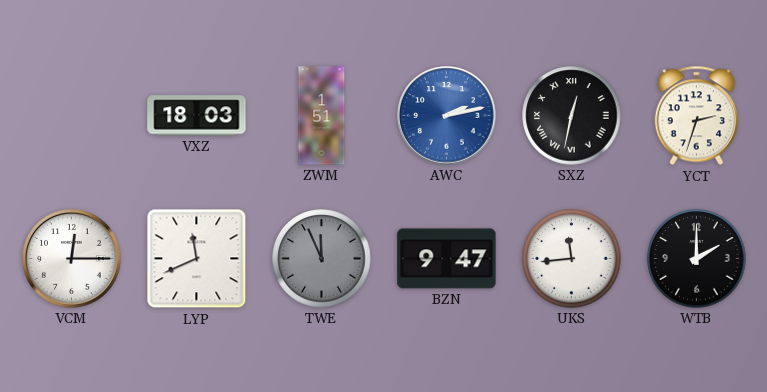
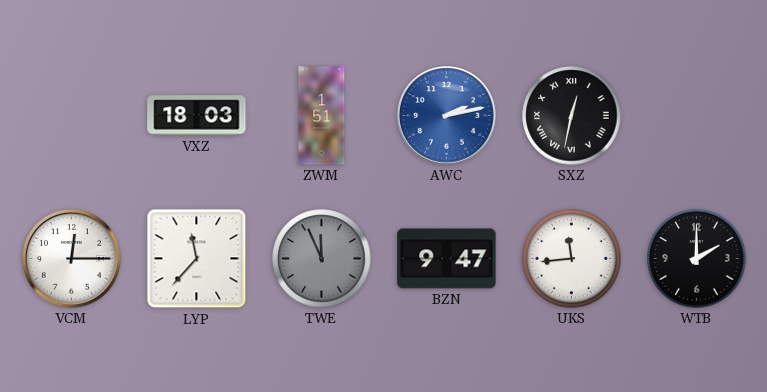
YCT: 2:33 -> none (696, 116)
LYP: 11:41 -> 11:37 (197, 259)
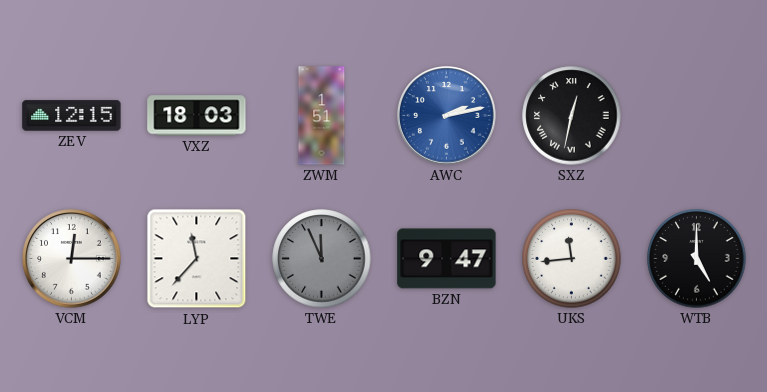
ZEV: none -> 12:15 (72, 116)
WTB: 2:00 -> 5:00 (697, 259)
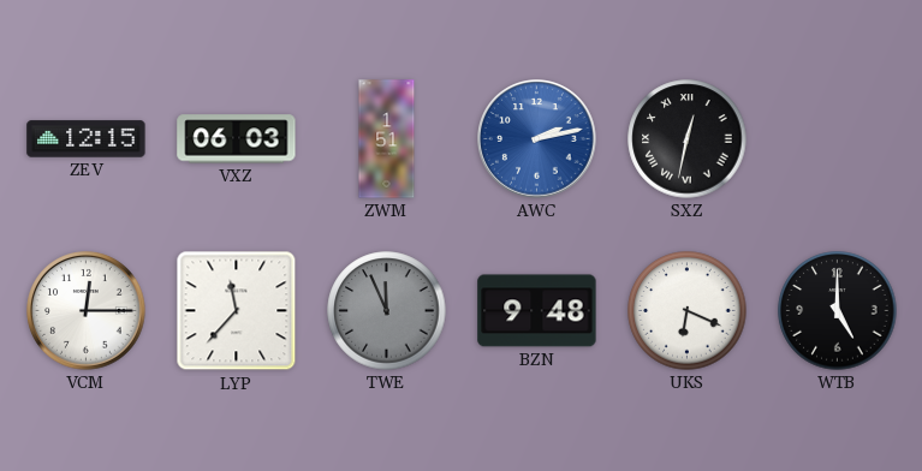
VXZ: 18:03 -> 06:03 (237, 139)
BZN: 9:47 -> 9:48 (537, 311)
UKS: 11:44 -> 6:19 (688, 311)
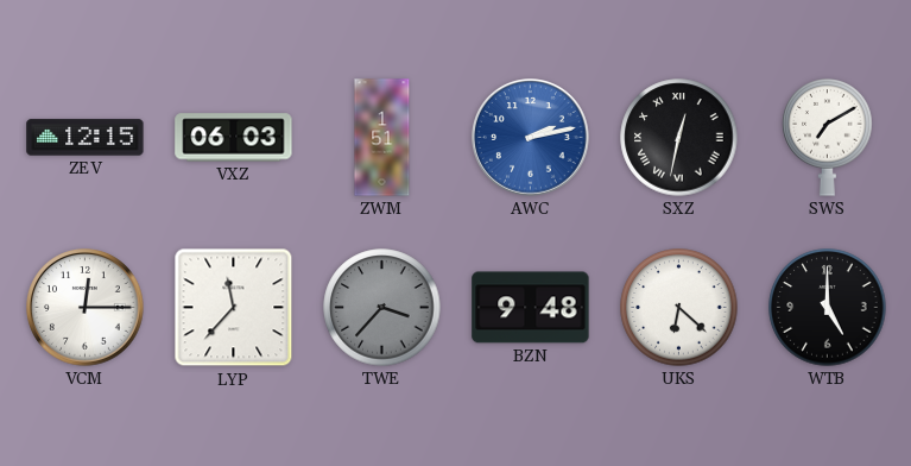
SWS: none -> 7:10 (828, 138)
TWE: 11:56 -> 3:37 (382, 308)
UKS: 6:19 -> 6:22 (679, 308)
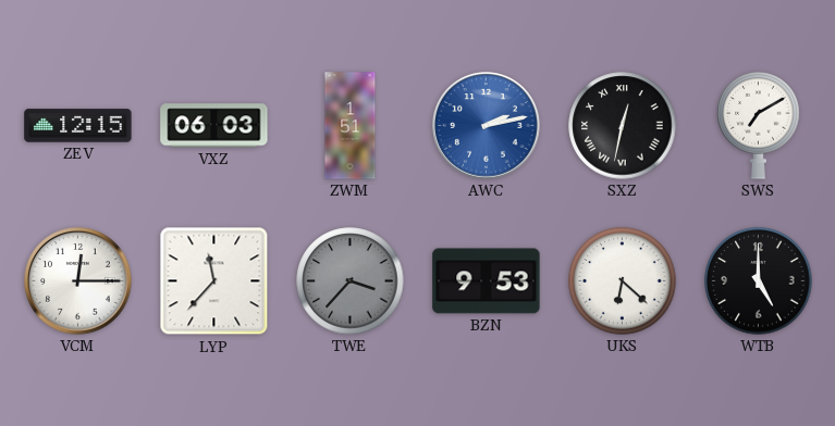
BZN: 9:48 -> 9:53 (487, 281)
